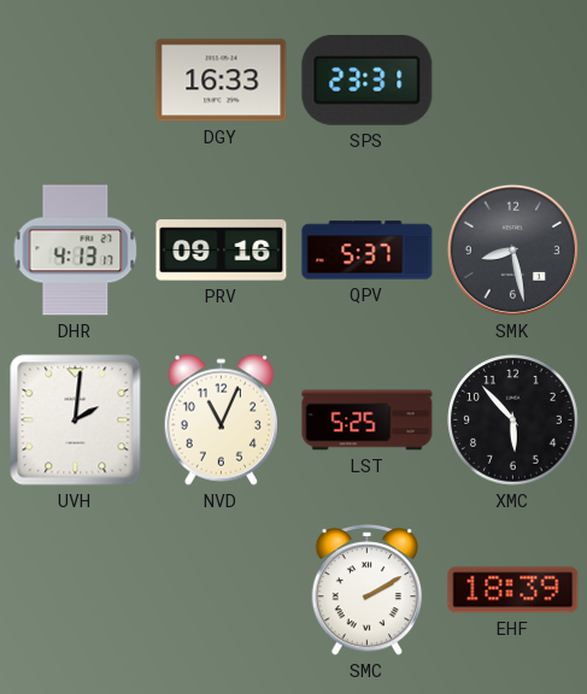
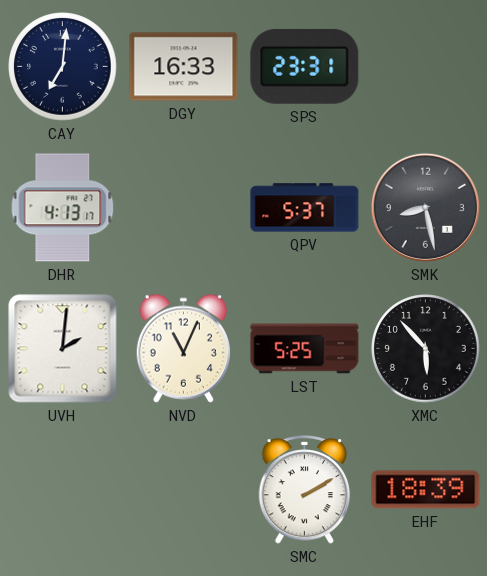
CAY: none -> 7:01 (63, 67)
PRV: 09:16 -> none (222, 251)
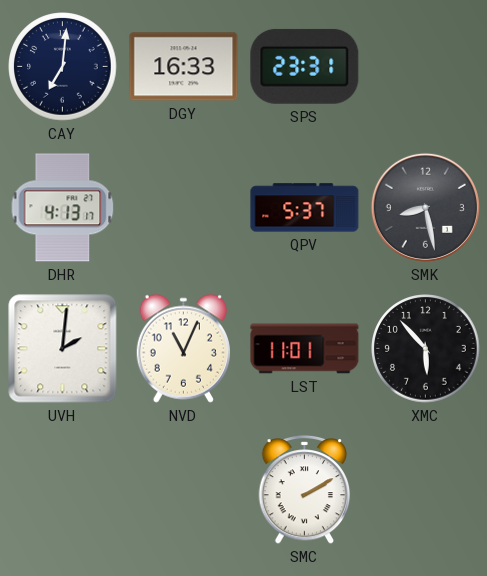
LST: 5:25 -> 11:01 (305, 349)
EHF: 18:39 -> none (426, 490)
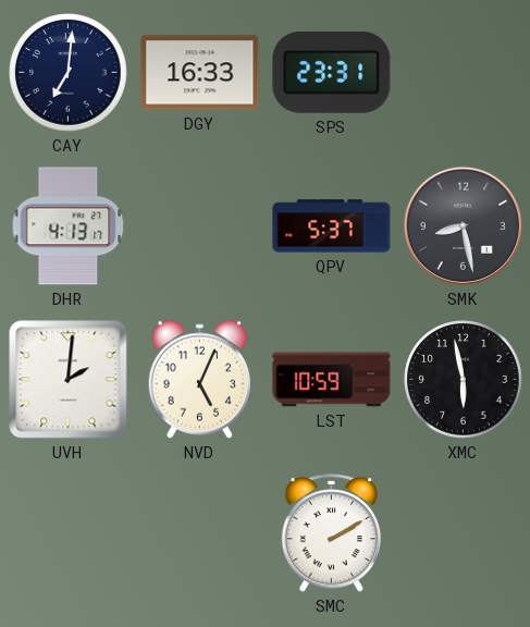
NVD: 11:04 -> 5:04 (199, 379)
LST: 11:01 -> 10:59 (332, 380)
XMC: 5:53 -> 5:58 (464, 380)
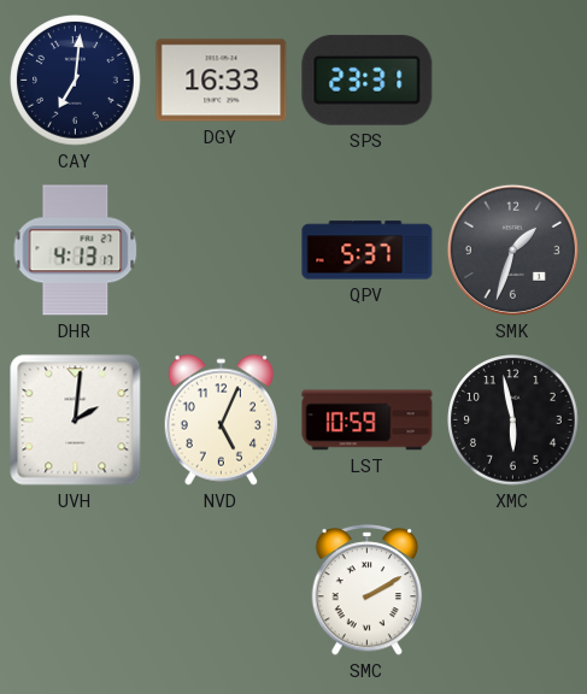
SMK: 8:28 -> 1:33 (512, 249)
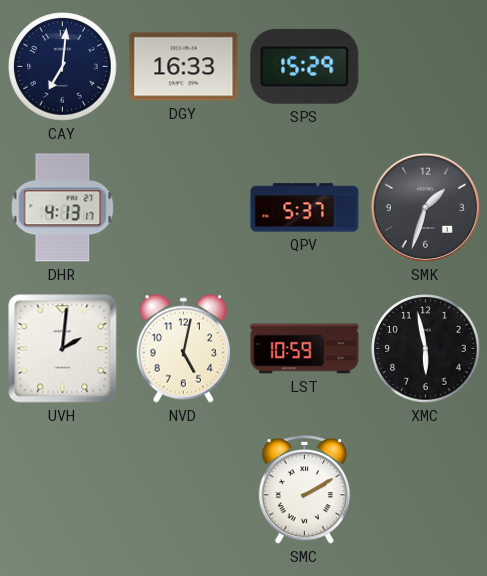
SPS: 23:31 -> 15:29 (305, 66)
NVD: 5:04 -> 5:02 (183, 348)
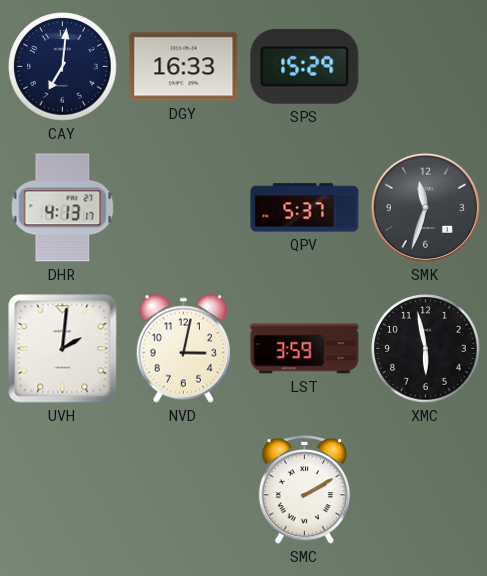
SMK: 1:33 -> 11:33 (425, 207)
NVD: 5:02 -> 3:02 (183, 348)
LST: 10:59 -> 3:59 (305, 349)
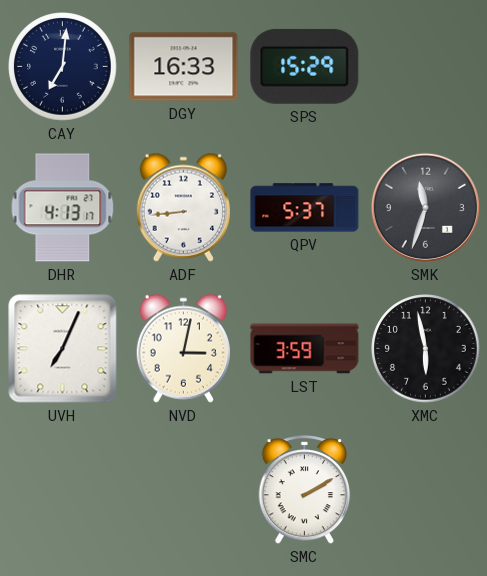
ADF: none -> 8:44 (183, 207)
UVH: 2:01 -> 7:04 (63, 349)
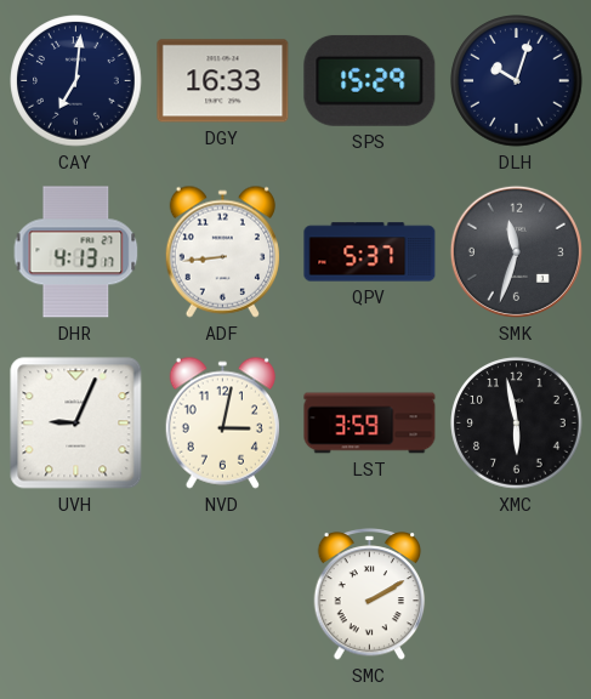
DLH: none -> 10:03 (517, 81)
UVH: 7:04 -> 9:04 (76, 424)
